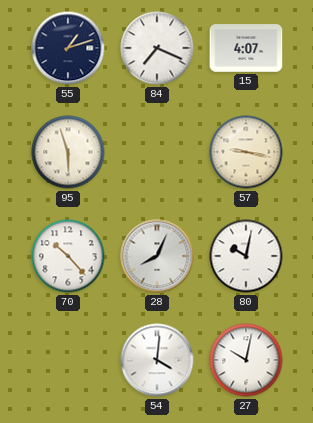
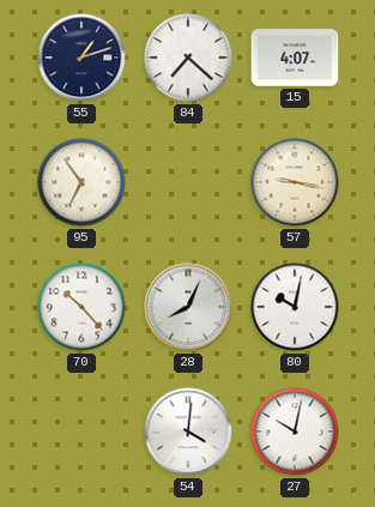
84: 7:19 -> 7:22 (188, 58)
95: 5:57 -> 6:54 (81, 182)
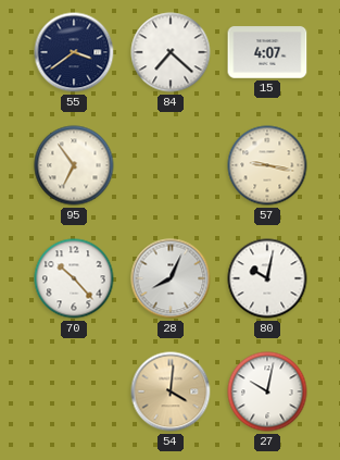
55: 1:12 -> 3:39 (74, 52)
54 dial: white -> champagne (171, 391)
